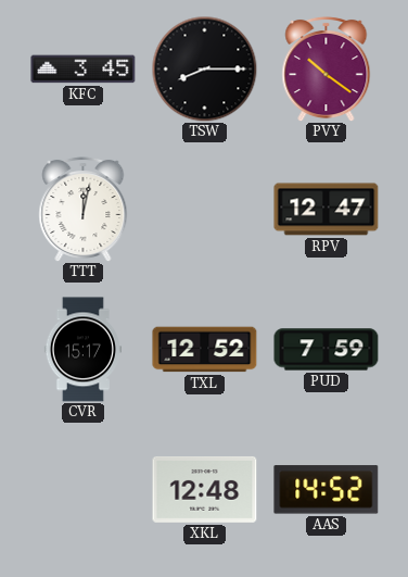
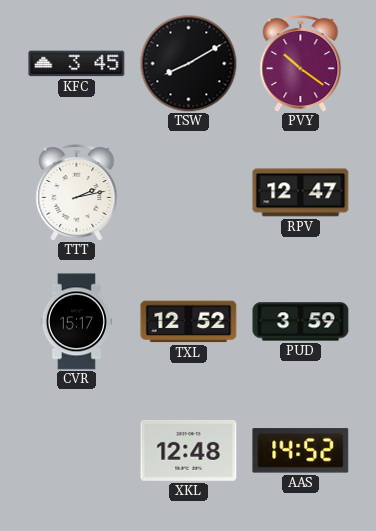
TSW: 8:15 -> 8:10 (188, 63)
TTT: 12:02 -> 2:13 (77, 192)
PUD: 7:59 -> 3:59 (301, 322)
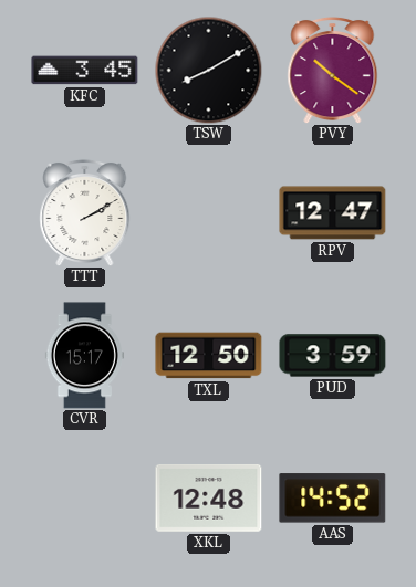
TTT: 2:13 -> 2:10 (85, 212)
TXL: 12:52 -> 12:50 (209, 356)
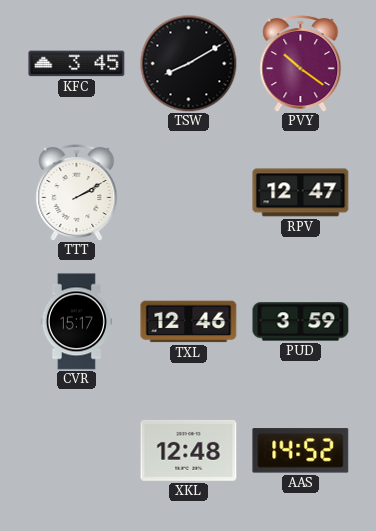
TXL: 12:50 -> 12:46 (189, 322)
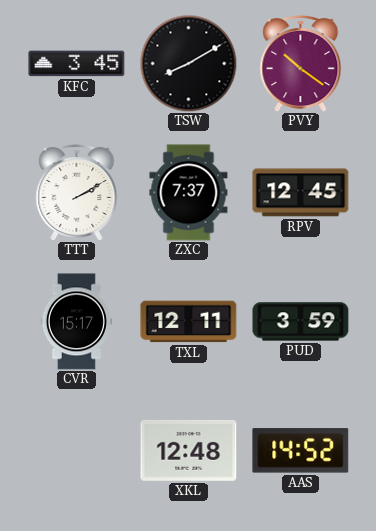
ZXC: none -> 7:37 (189, 193)
RPV: 12:47 -> 12:45 (301, 193)
TXL: 12:46 -> 12:11 (189, 322)
